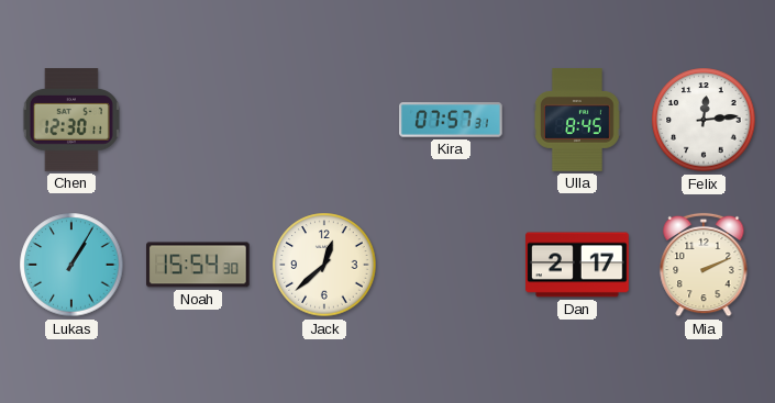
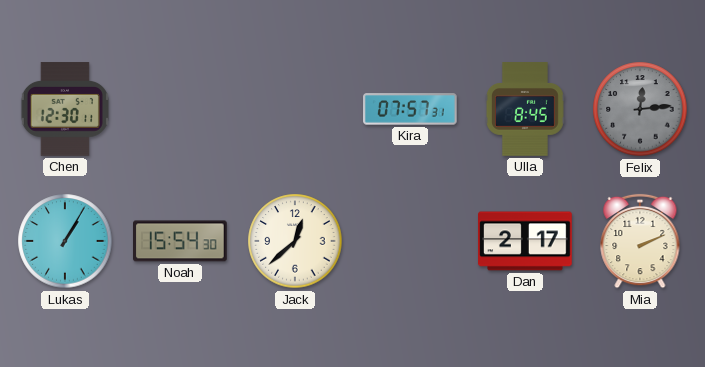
Felix dial: white -> grey (640, 109)
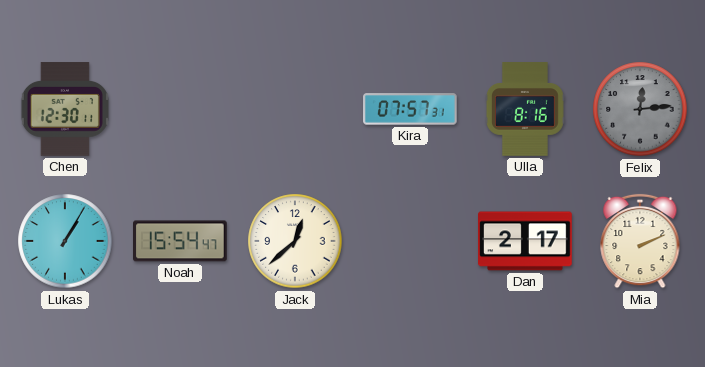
Ulla: 8:45 -> 8:16 (525, 109)
Noah: 15:54:30 -> 15:54:47 (180, 241)
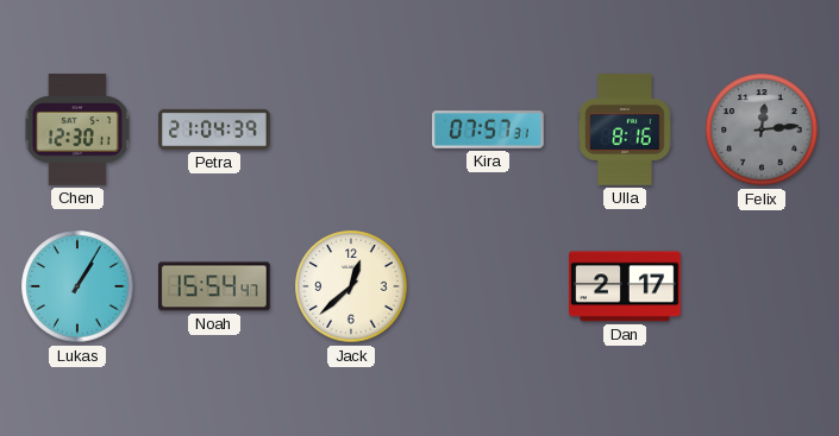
Petra: none -> 21:04 (214, 129)
Mia: 2:11 -> none (640, 241)
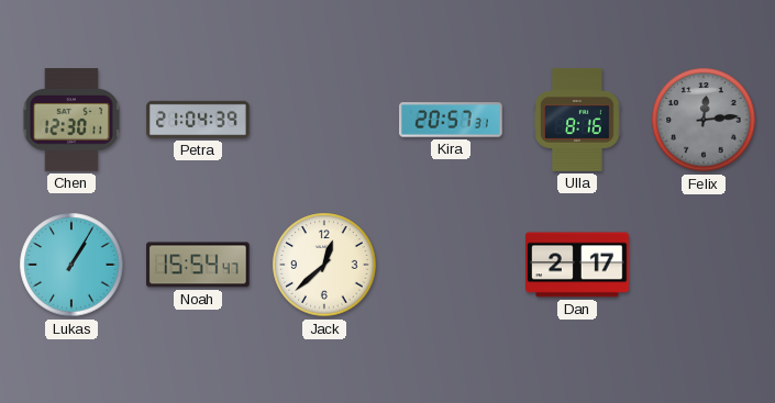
Kira: 07:57 -> 20:57 (452, 120)
